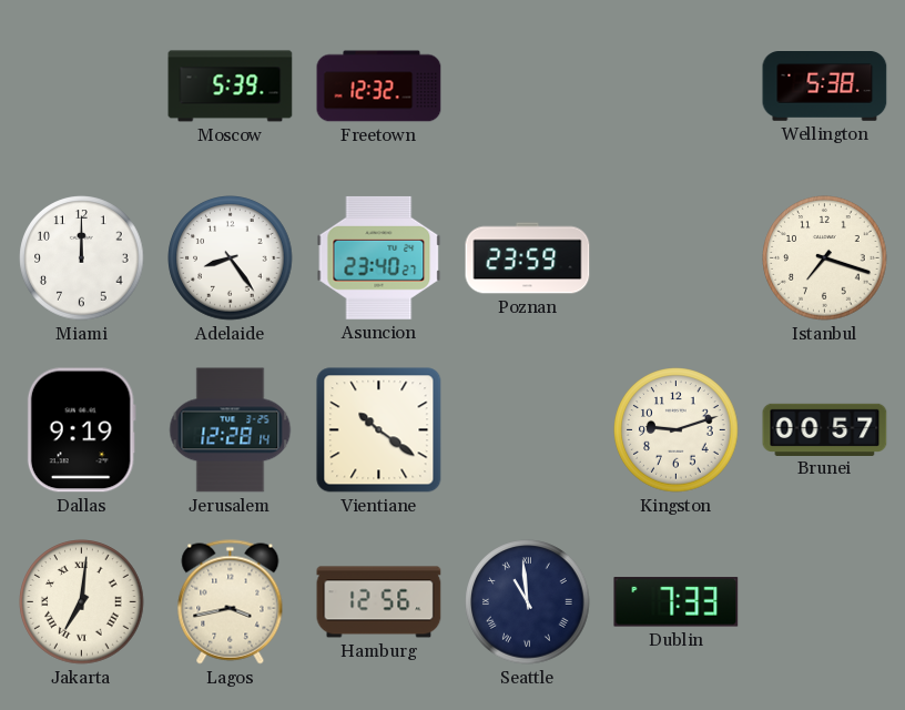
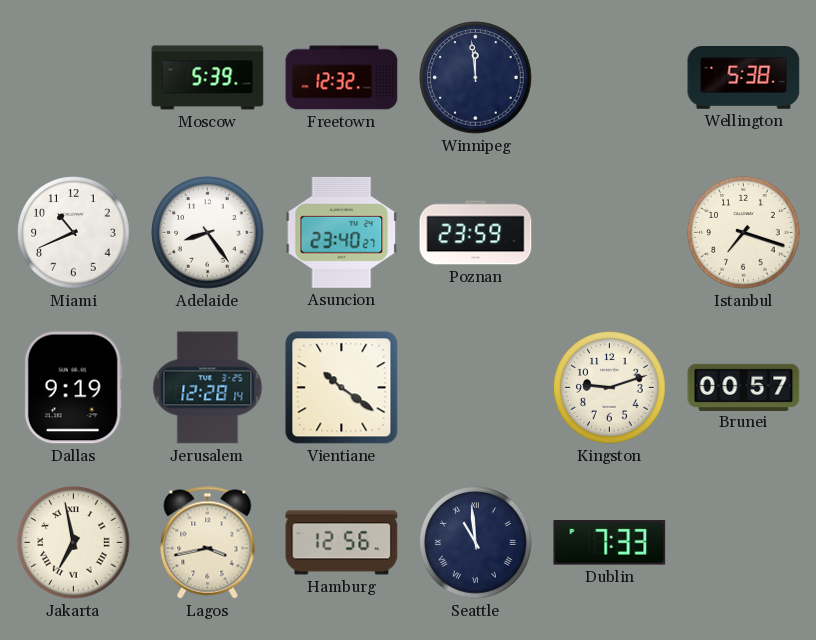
Winnipeg: none -> 11:59 (476, 78)
Miami: 12:00 -> 10:41 (74, 233)
Jakarta: 7:01 -> 6:58 (74, 543)
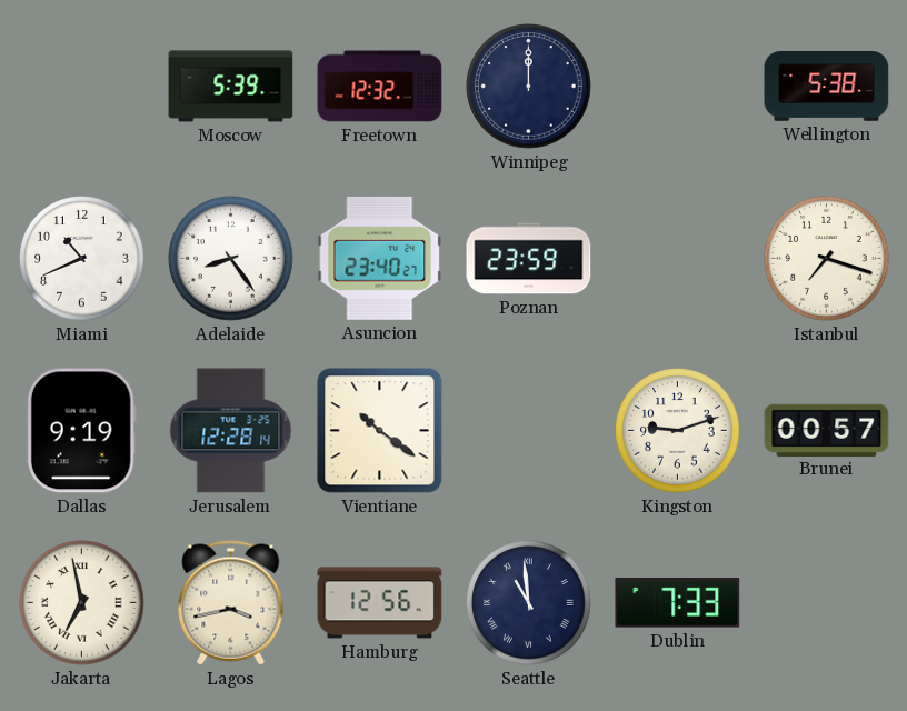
Winnipeg: 11:59 -> 12:00 (529, 87)
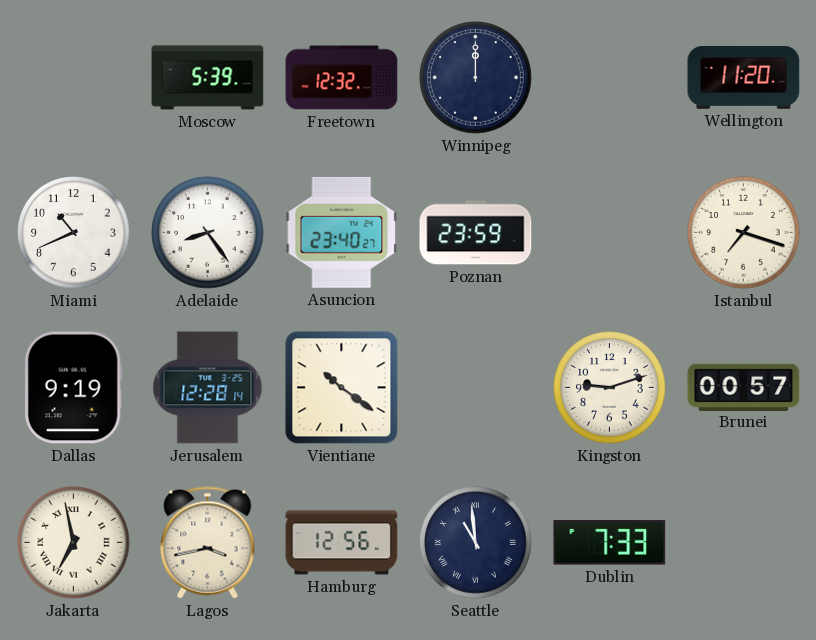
Wellington: 5:38 -> 11:20 (744, 78)
